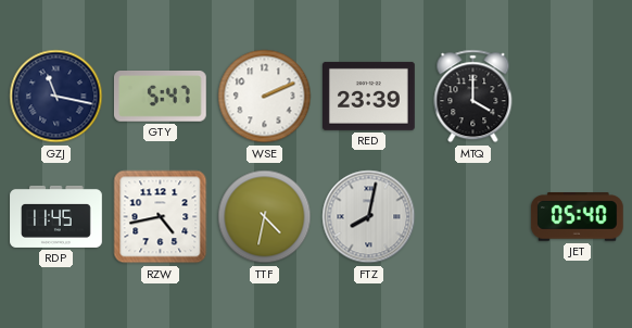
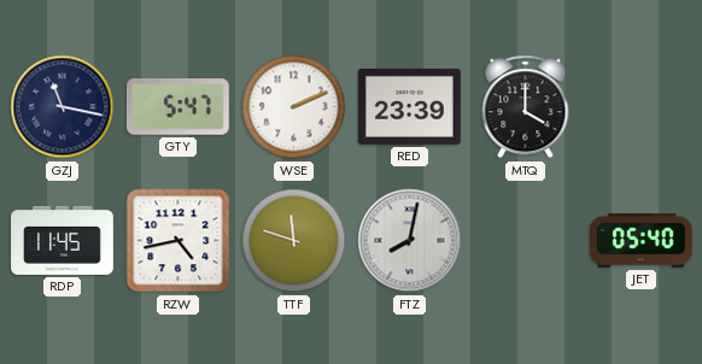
TTF: 4:32 -> 11:48 (294, 241)
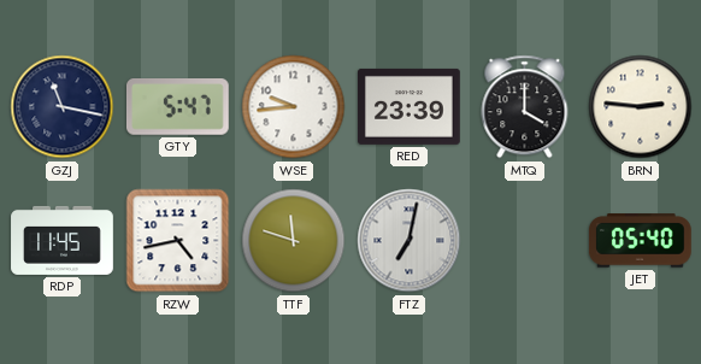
WSE: 2:11 -> 9:44 (294, 107)
BRN: none -> 2:46 (641, 107)
FTZ: 8:02 -> 7:02 (410, 241)
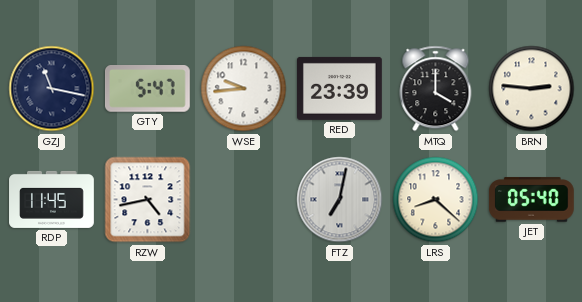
TTF: 11:48 -> none (294, 241)
LRS: none -> 8:22 (436, 200)
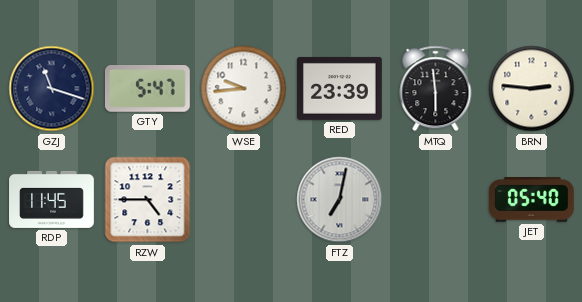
GZJ: 11:17 -> 11:18 (52, 89)
MTQ: 4:00 -> 5:59 (436, 89)
RZW: 4:43 -> 4:45 (148, 200)
LRS: 8:22 -> none (436, 200)
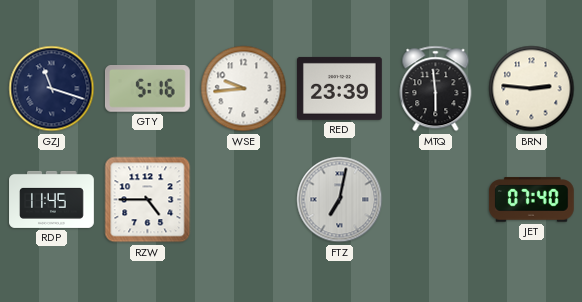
GTY: 5:47 -> 5:16 (147, 89)
JET: 05:40 -> 07:40 (531, 200)
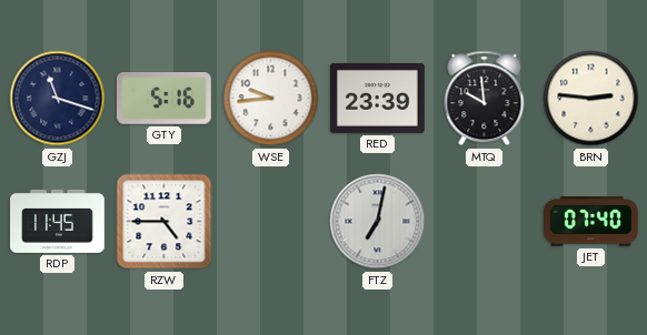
MTQ: 5:59 -> 9:59 (485, 99)
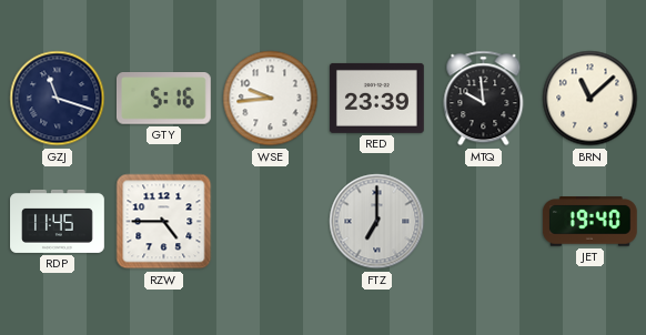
BRN: 2:46 -> 11:08 (591, 99)
FTZ: 7:02 -> 7:00 (377, 222)
JET: 07:40 -> 19:40 (589, 222)
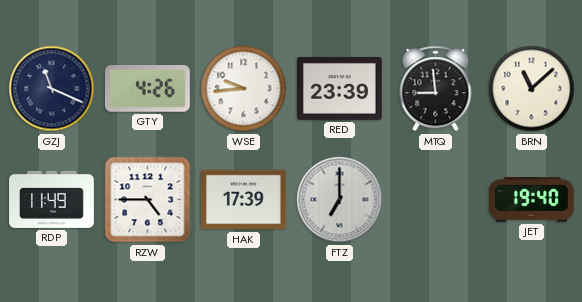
GZJ: 11:18 -> 11:19 (52, 89)
GTY: 5:16 -> 4:26 (147, 89)
MTQ: 9:59 -> 8:59 (436, 89)
RDP: 11:45 -> 11:49 (52, 199)
HAK: none -> 17:39 (244, 200)
